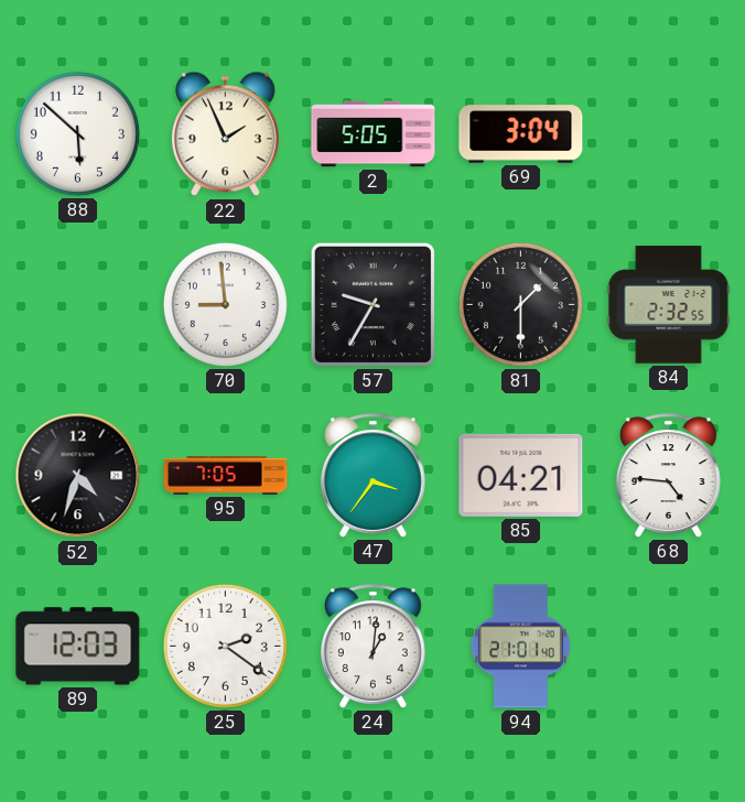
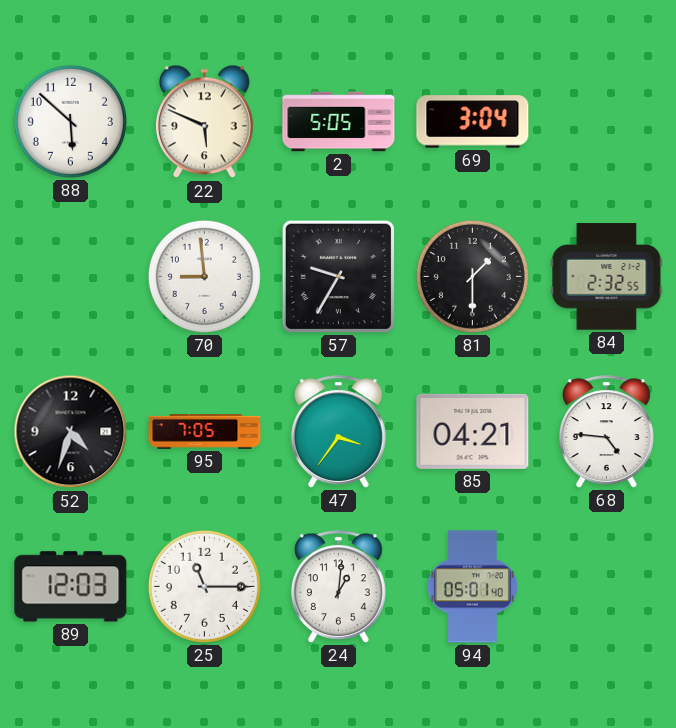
22: 1:56 -> 5:49 (204, 122)
25: 2:21 -> 11:15 (204, 586)
94: 21:01 -> 05:01 (472, 587)
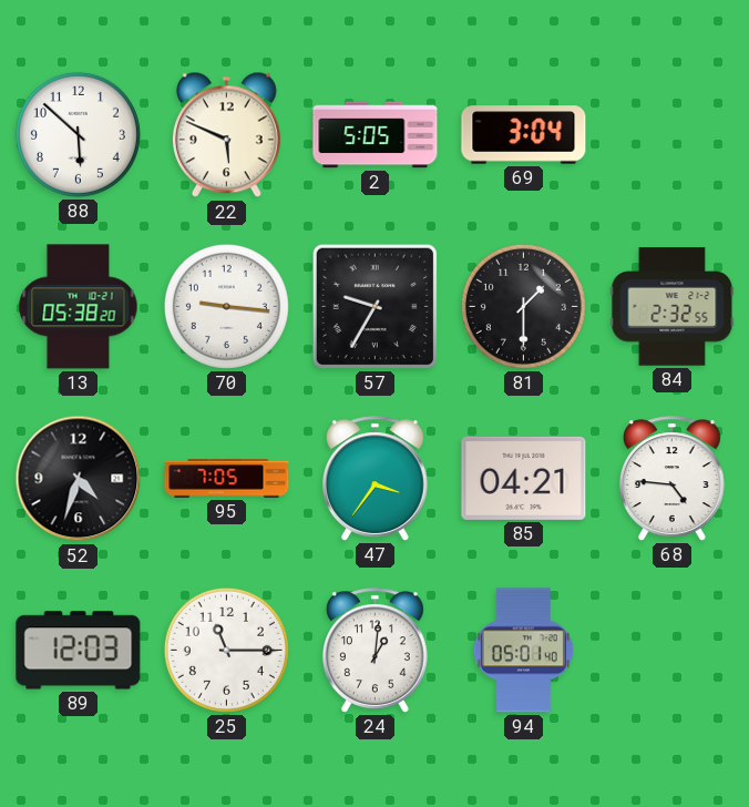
13: none -> 05:38 (79, 307)
70: 8:59 -> 9:16 (226, 306)
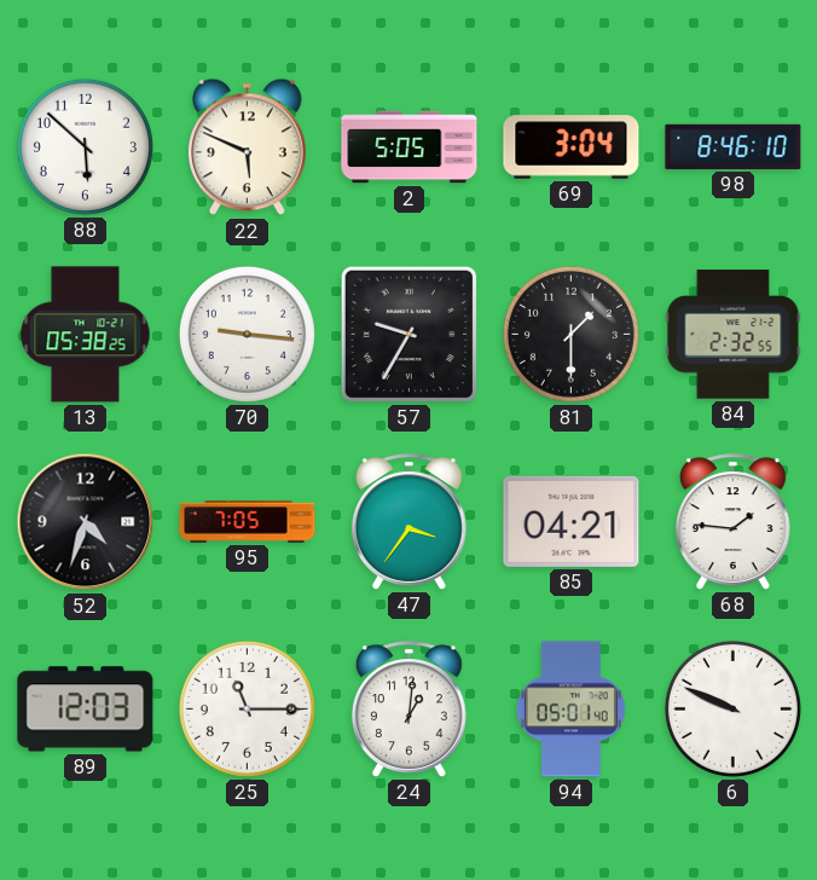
98: none -> 8:46 (734, 146)
13: 05:38:20 -> 05:38:25 (86, 335)
68: 4:46 -> 1:46 (732, 522)
6: none -> 9:49 (732, 708)
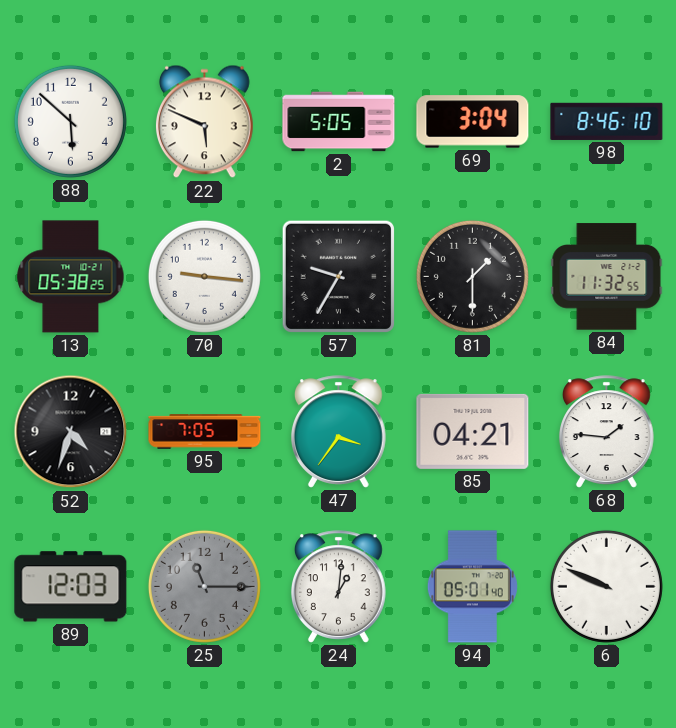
84: 2:32 -> 11:32 (607, 277)
25 dial: white -> grey (204, 586)
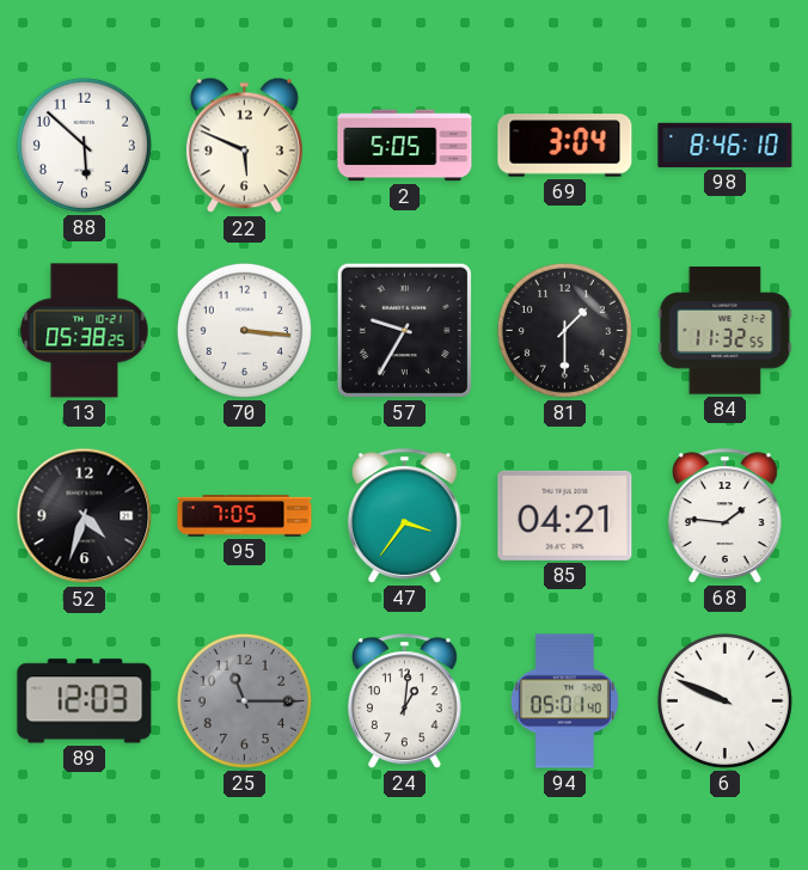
70: 9:16 -> 3:16 (244, 330)
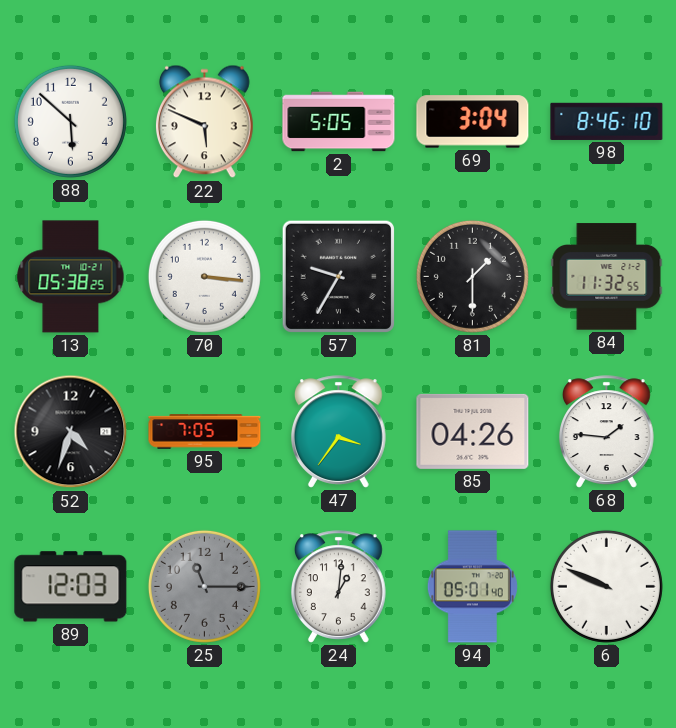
85: 04:21 -> 04:26 (473, 431)
